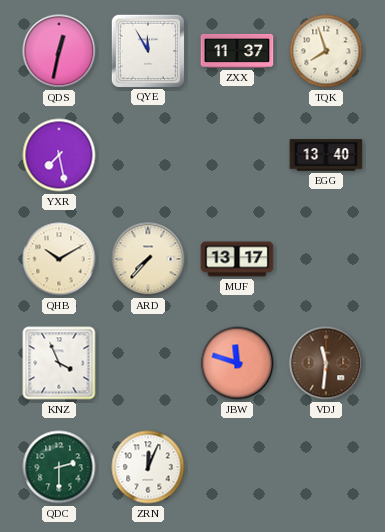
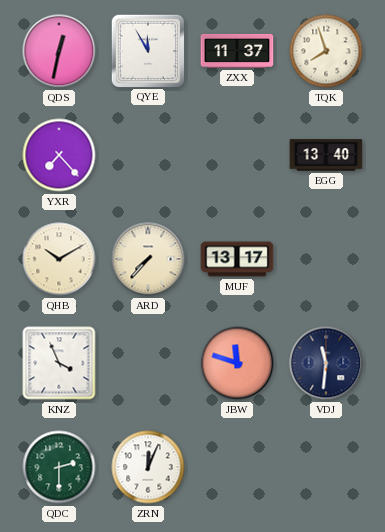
YXR: 7:28 -> 7:23 (59, 155)
VDJ dial: brown -> navy (326, 363)
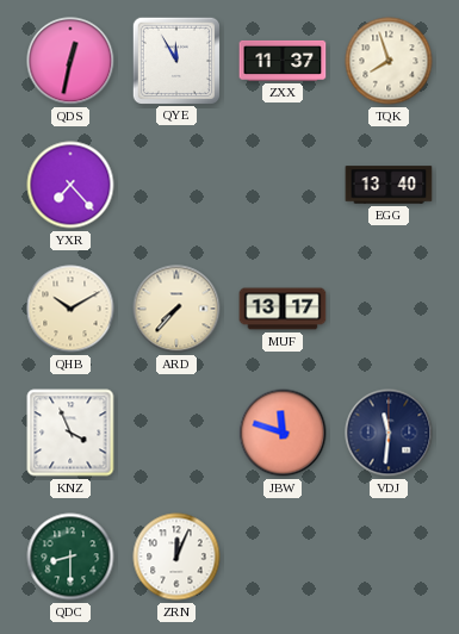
QDC: 2:30 -> 8:30 (70, 557)
